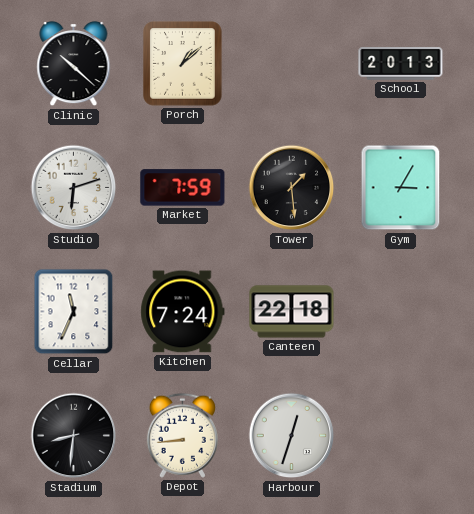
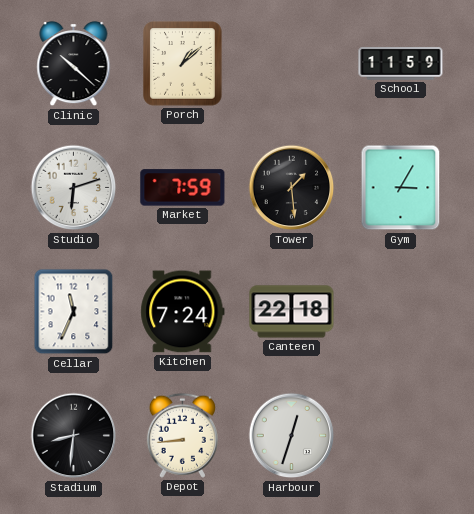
School: 20:13 -> 11:59 (401, 64)
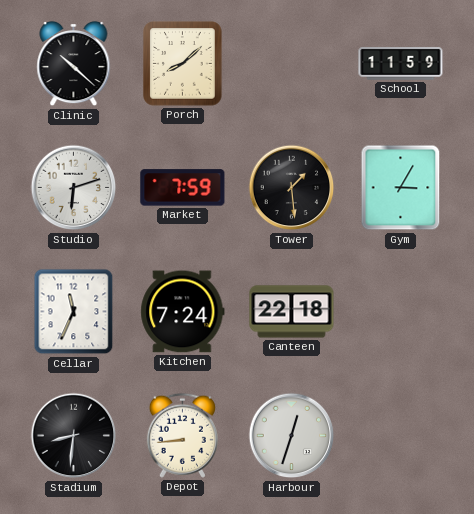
Porch: 1:08 -> 8:08 (183, 64)
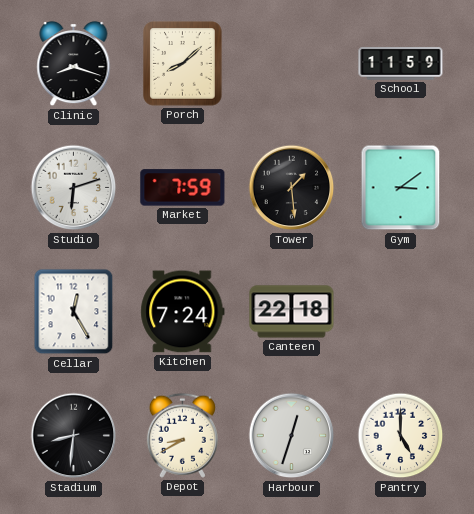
Clinic: 10:22 -> 8:18 (74, 64)
Gym: 3:05 -> 3:09 (401, 188)
Cellar: 11:34 -> 12:25 (74, 312)
Depot: 8:44 -> 8:40 (182, 435)
Pantry: none -> 5:00 (401, 436)
